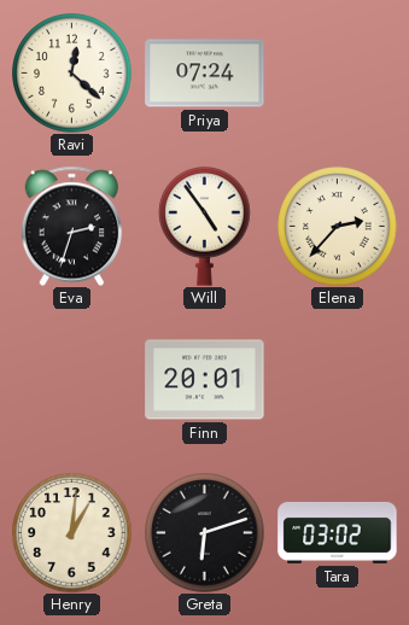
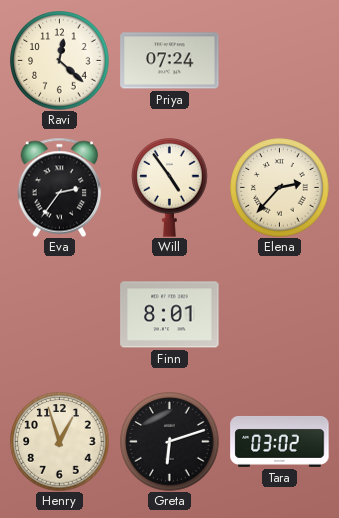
Eva: 2:33 -> 2:36 (60, 187)
Finn: 20:01 -> 8:01 (170, 315)
Henry: 1:01 -> 12:57 (60, 442)
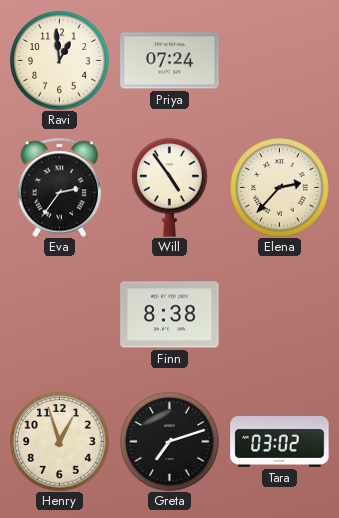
Ravi: 12:22 -> 12:59 (60, 61)
Finn: 8:01 -> 8:38 (170, 315)
Greta: 6:12 -> 7:12 (170, 442)
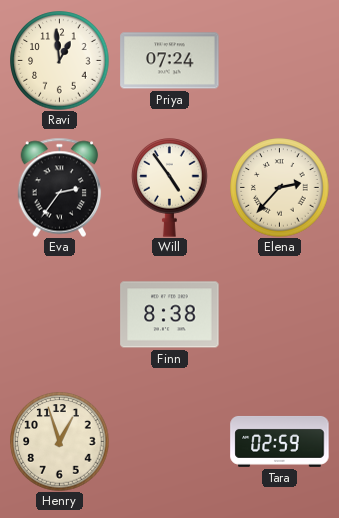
Greta: 7:12 -> none (170, 442)
Tara: 03:02 -> 02:59 (280, 441)
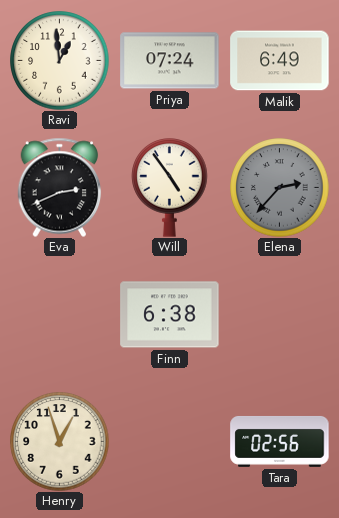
Malik: none -> 6:49 (280, 61)
Eva: 2:36 -> 2:41 (60, 187)
Elena dial: cream -> grey (280, 188)
Finn: 8:38 -> 6:38 (170, 315)
Tara: 02:59 -> 02:56 (280, 441)
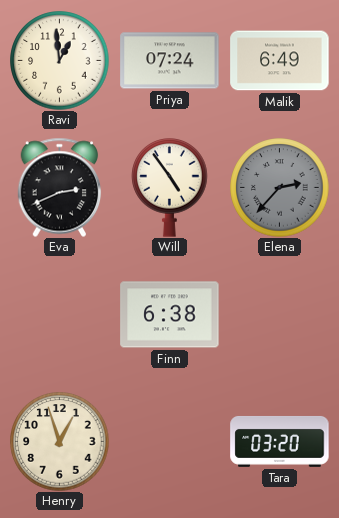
Tara: 02:56 -> 03:20 (280, 441)
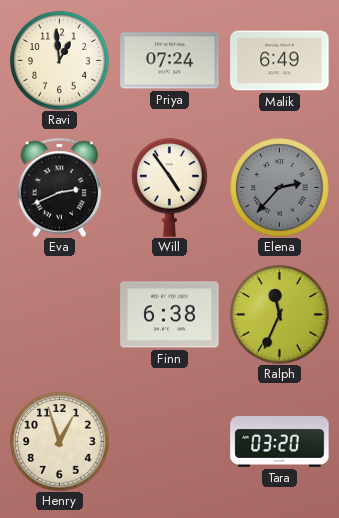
Ralph: none -> 11:34 (280, 315)
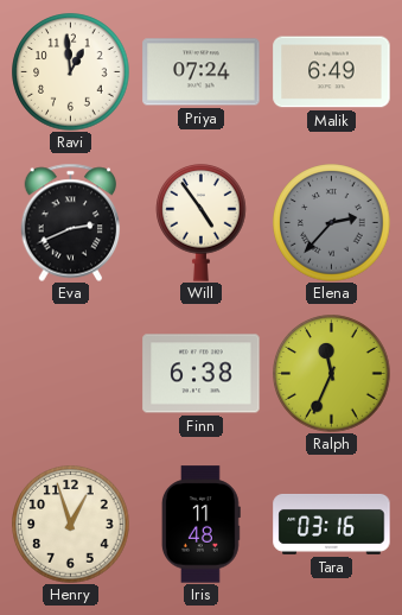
Iris: none -> 11:48 (200, 525)
Tara: 03:20 -> 03:16 (332, 524)
